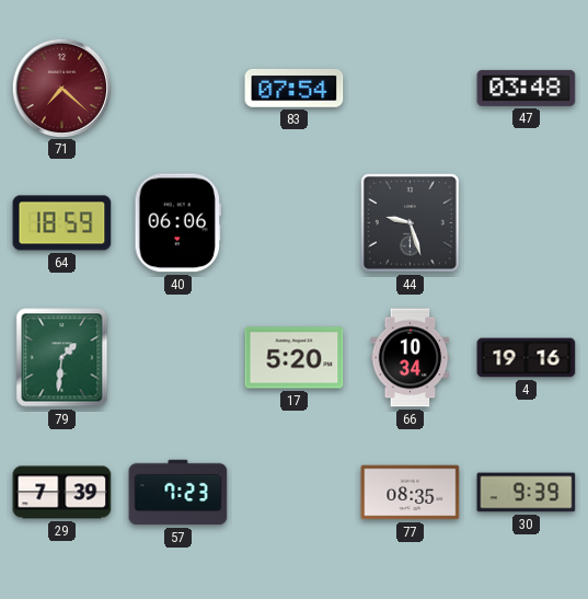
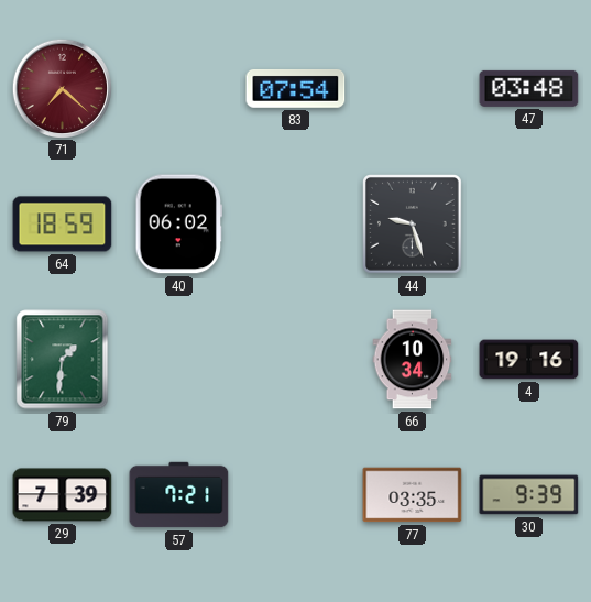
40: 06:06 -> 06:02 (178, 225)
17: 5:20 -> none (295, 358)
57: 7:23 -> 7:21 (179, 495)
77: 08:35 -> 03:35 (413, 495)
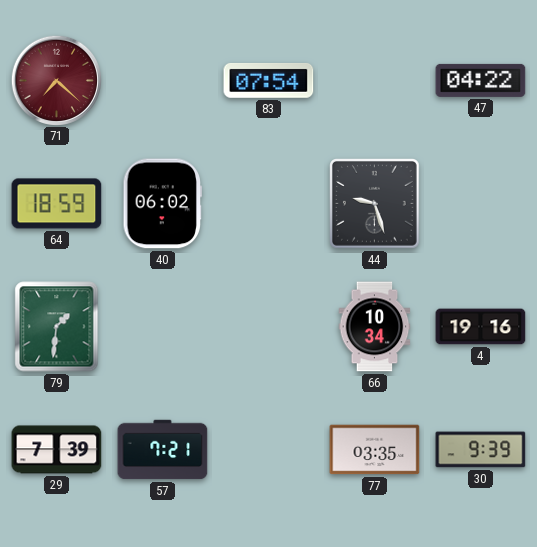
47: 03:48 -> 04:22 (481, 80)
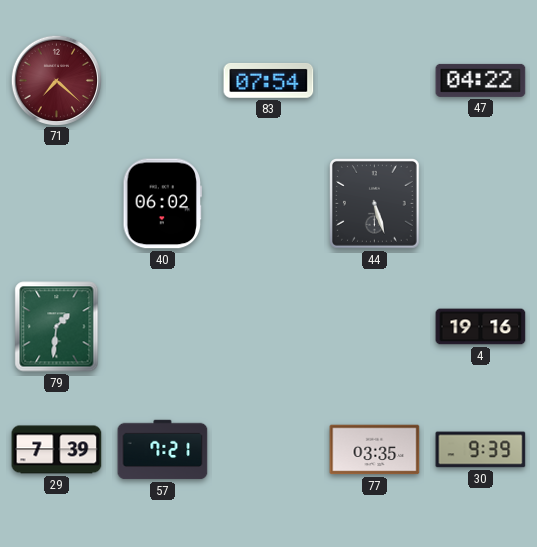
64: 18:59 -> none (57, 204)
44: 9:27 -> 5:27 (375, 204)
66: 10:34 -> none (375, 327)
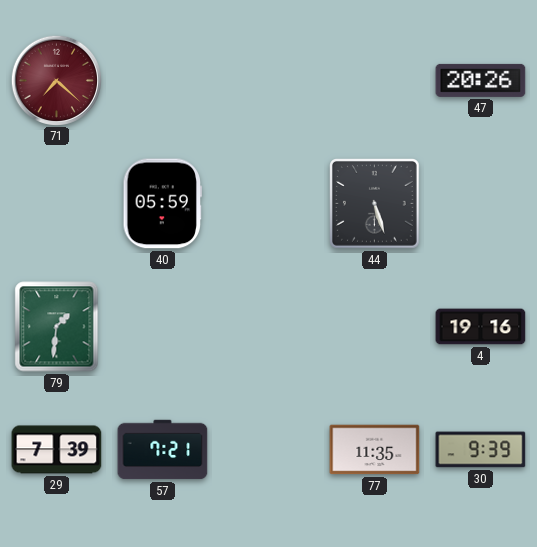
83: 07:54 -> none (269, 81)
47: 04:22 -> 20:26 (481, 80)
40: 06:02 -> 05:59 (162, 204)
77: 03:35 -> 11:35 (375, 450)
